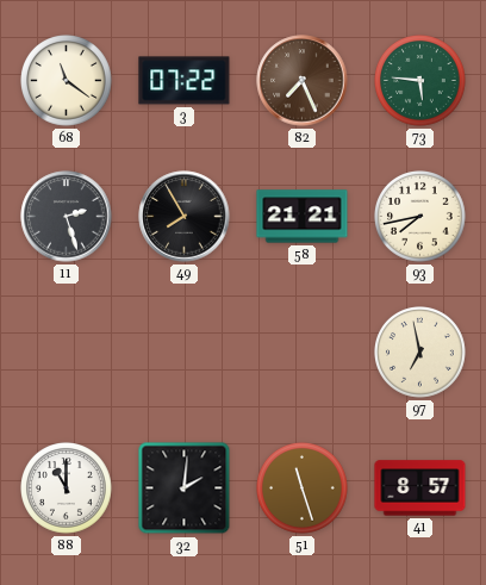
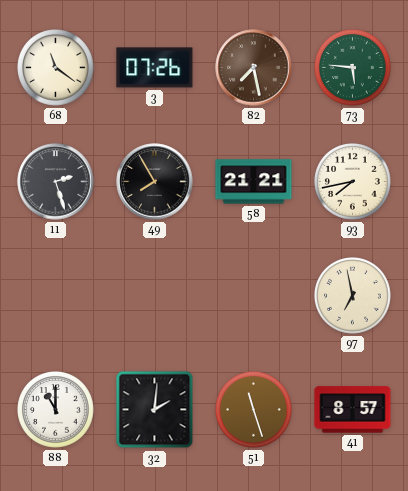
3: 07:22 -> 07:26 (155, 68)
82: 7:26 -> 7:28 (254, 68)
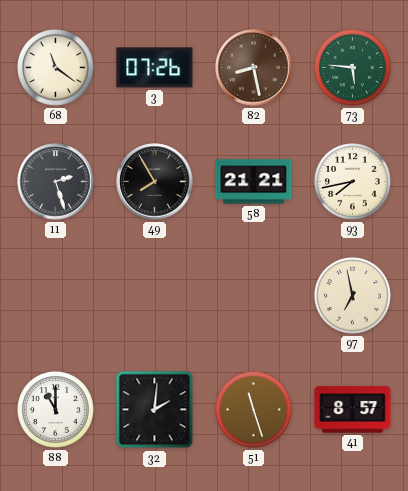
82: 7:28 -> 8:28 (254, 68)
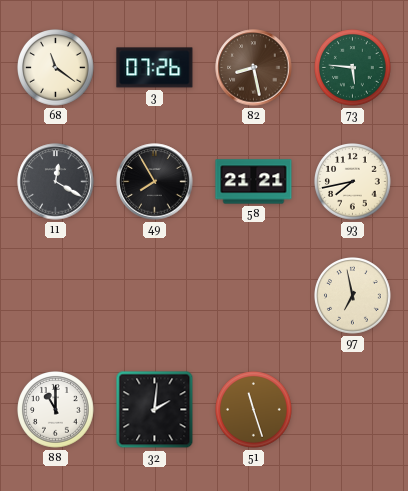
11: 2:27 -> 12:20 (56, 182)
41: 8:57 -> none (353, 410)
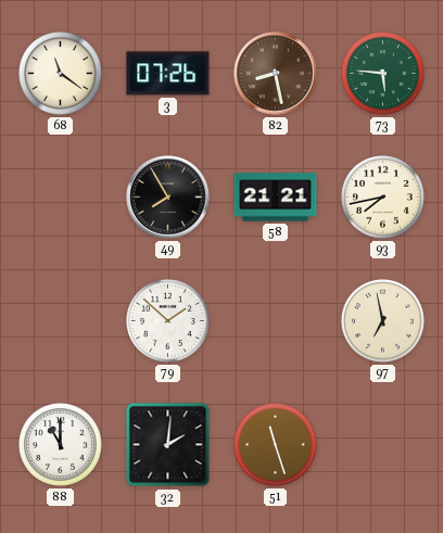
11: 12:20 -> none (56, 182)
79: none -> 1:52 (168, 321)
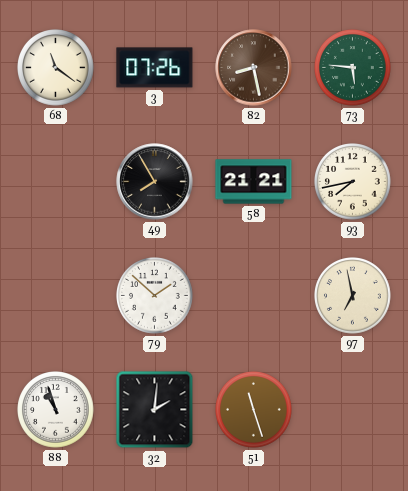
88: 11:00 -> 10:57 (56, 410)
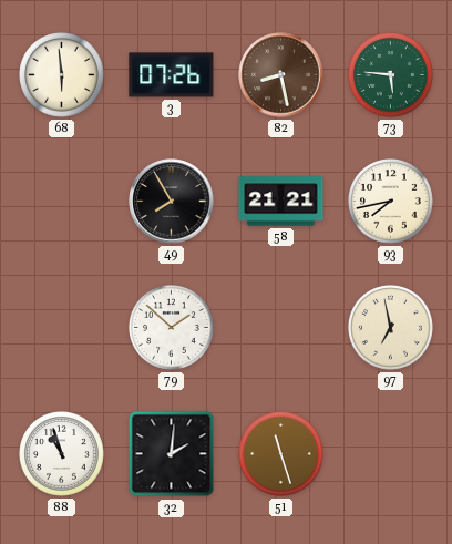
68: 11:21 -> 5:59 (62, 75)
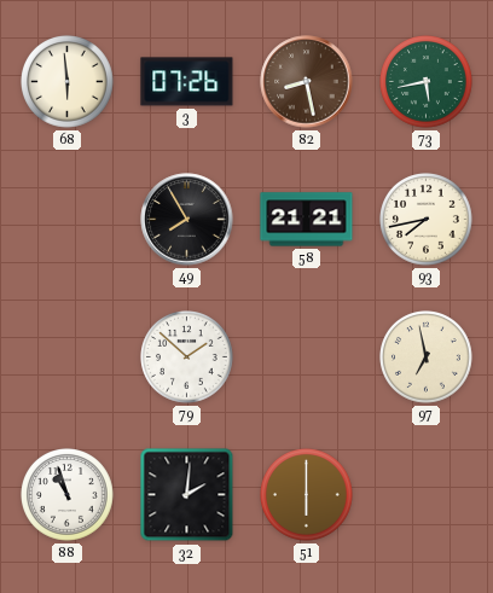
73: 5:46 -> 5:43 (427, 82)
51: 11:27 -> 6:00 (307, 495)
